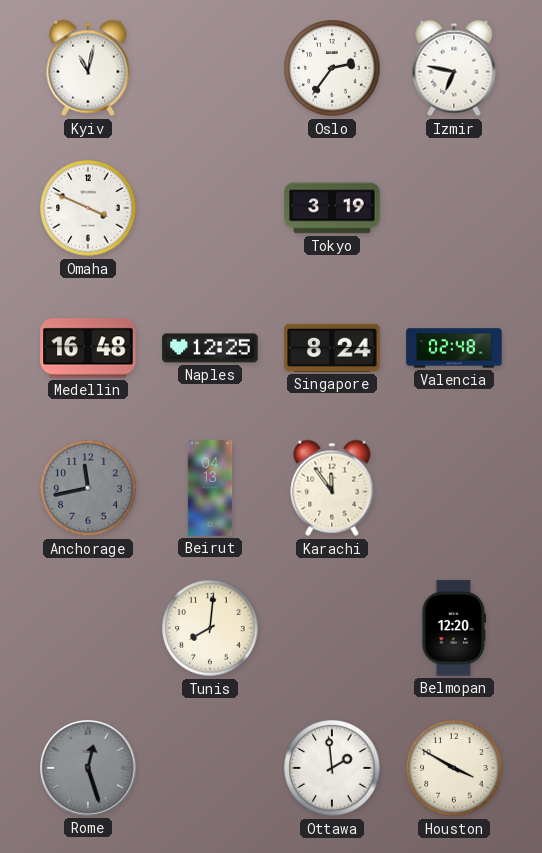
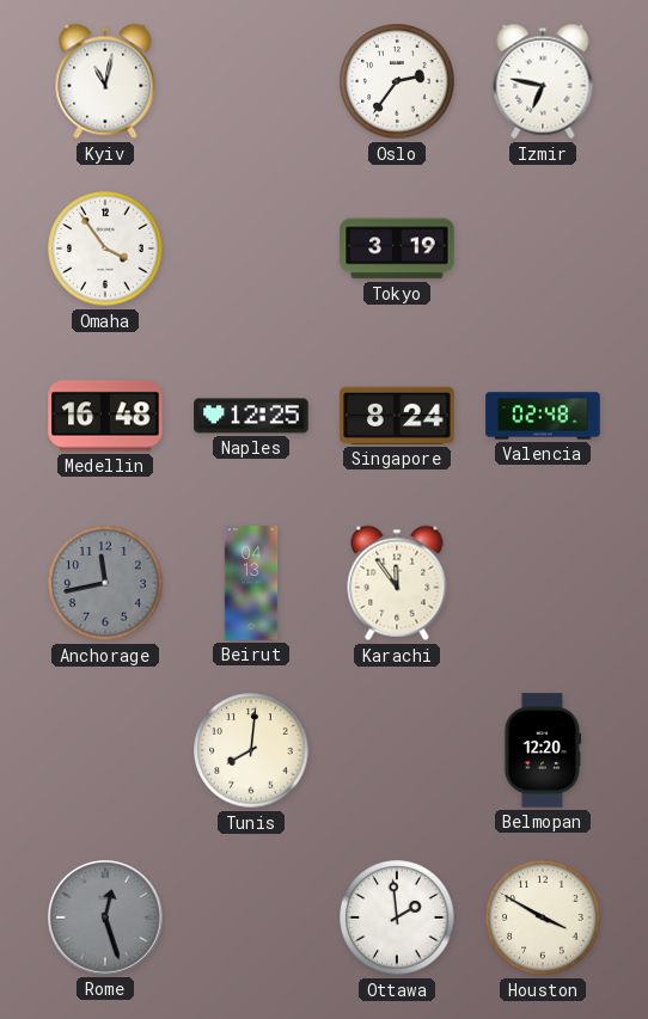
Omaha: 3:49 -> 3:54 (105, 248)
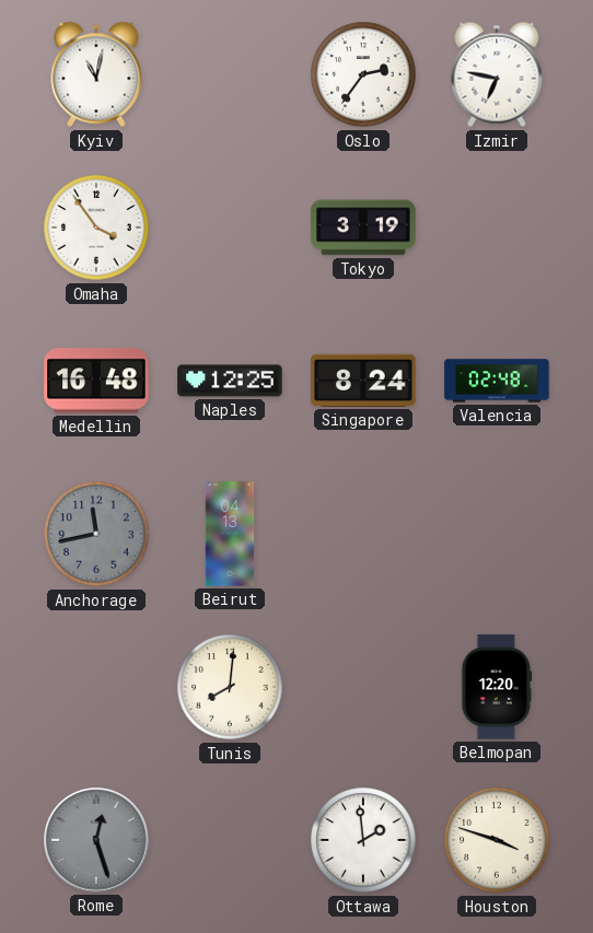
Karachi: 11:54 -> none (397, 583)
Houston: 3:50 -> 3:48 (497, 840)
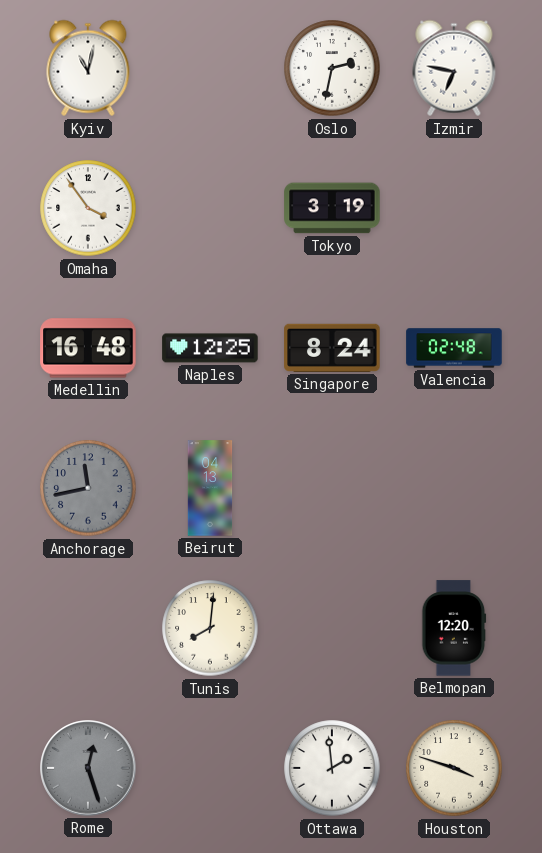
Oslo: 2:36 -> 2:32 (332, 68)
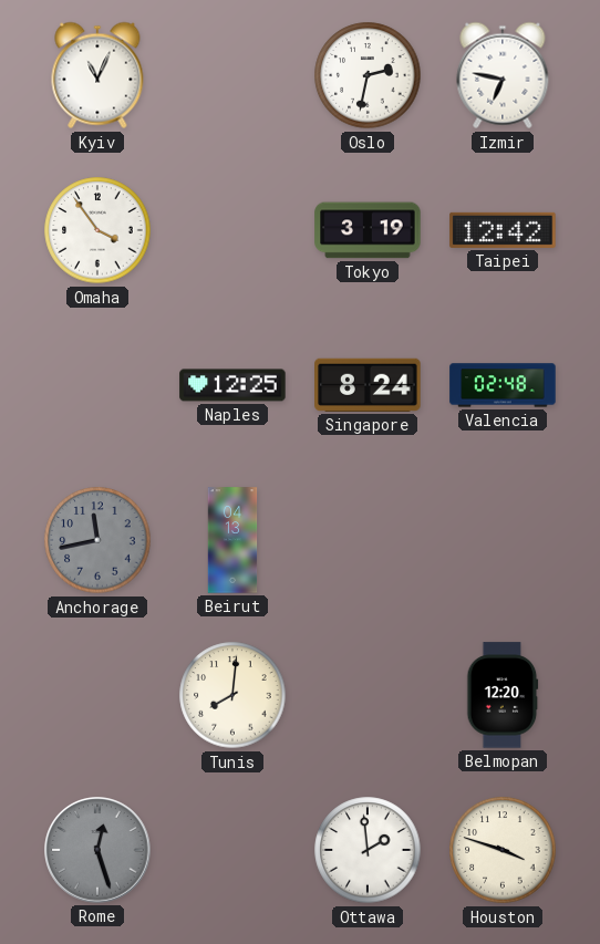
Kyiv: 11:02 -> 11:04 (97, 75)
Taipei: none -> 12:42 (503, 230)
Medellin: 16:48 -> none (88, 348)
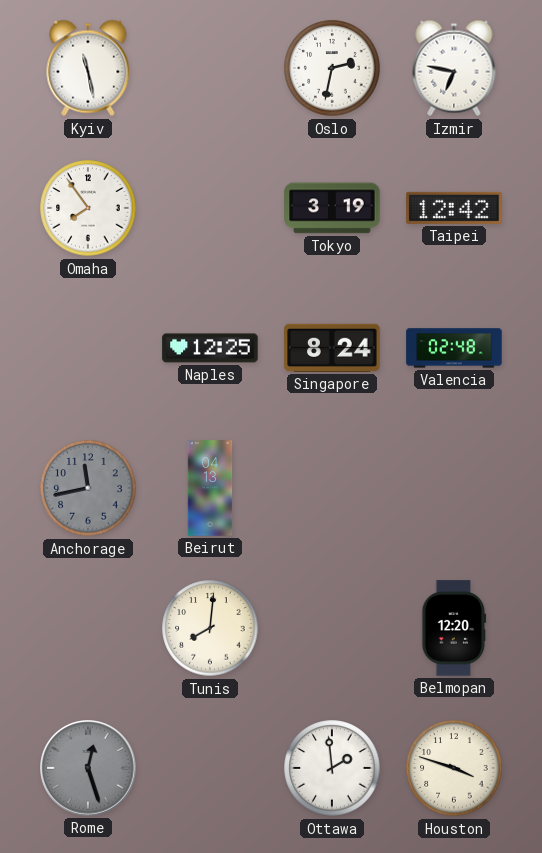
Kyiv: 11:04 -> 11:28 (88, 68)
Omaha: 3:54 -> 7:54 (88, 208)
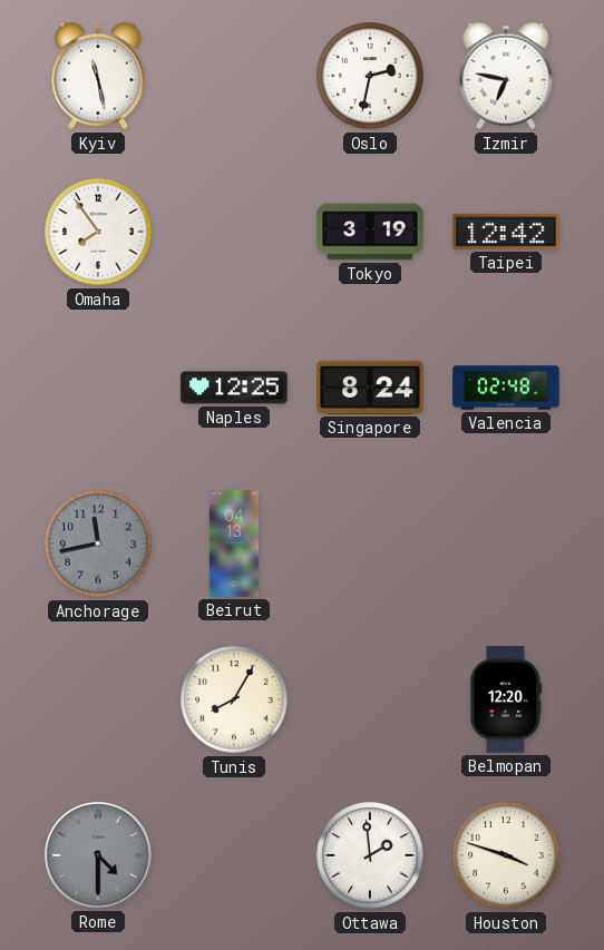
Tunis: 8:01 -> 8:05 (234, 699)
Rome: 12:27 -> 4:30 (98, 855)
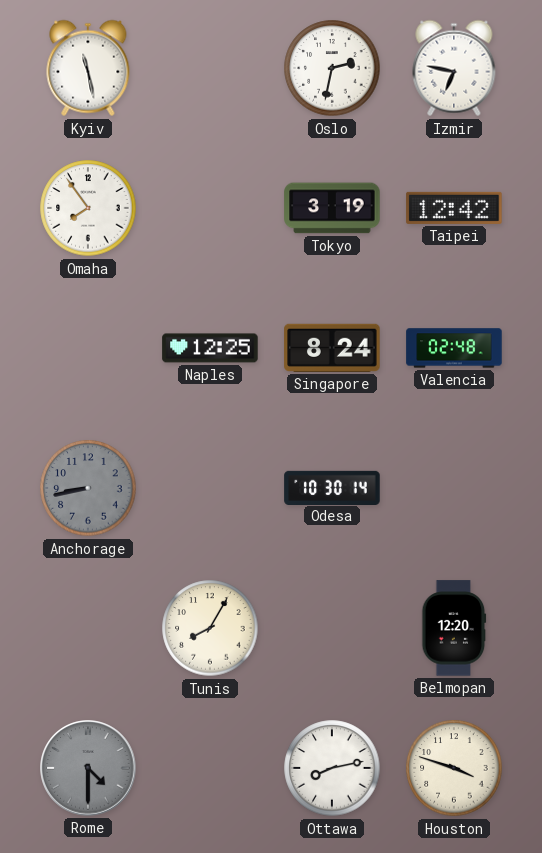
Anchorage: 11:43 -> 8:43 (88, 488)
Beirut: 04:13 -> none (234, 543)
Odesa: none -> 10:30 (332, 487)
Ottawa: 1:59 -> 8:13 (332, 768)
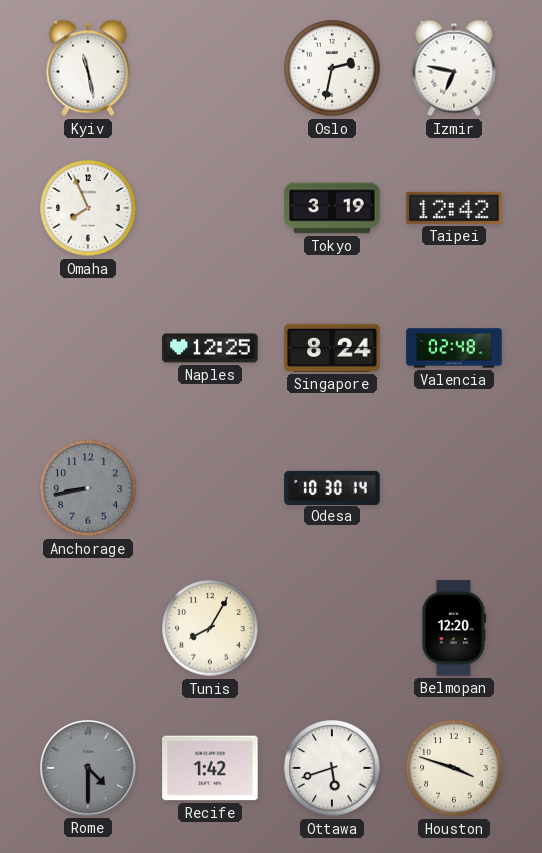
Omaha: 7:54 -> 7:56 (88, 208)
Recife: none -> 1:42 (210, 768)
Ottawa: 8:13 -> 5:42 (332, 768)
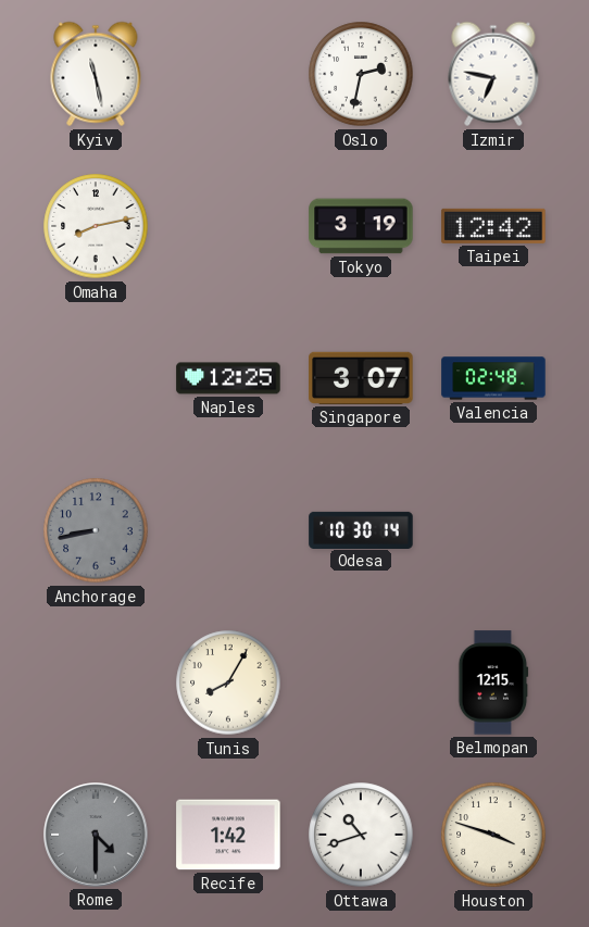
Omaha: 7:56 -> 8:13 (96, 226)
Singapore: 8:24 -> 3:07 (361, 378)
Belmopan: 12:20 -> 12:15 (493, 682)
Ottawa: 5:42 -> 10:42 (361, 835)
